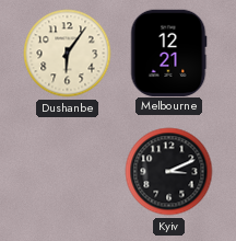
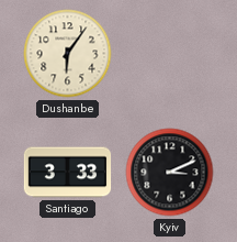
Melbourne: 12:21 -> none (168, 53)
Santiago: none -> 3:33 (68, 173)
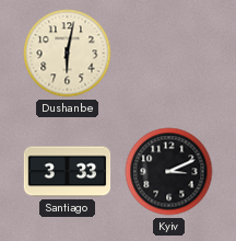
Dushanbe: 6:06 -> 6:02 (68, 54)
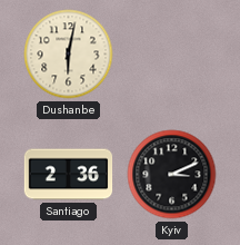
Santiago: 3:33 -> 2:36 (69, 175)
